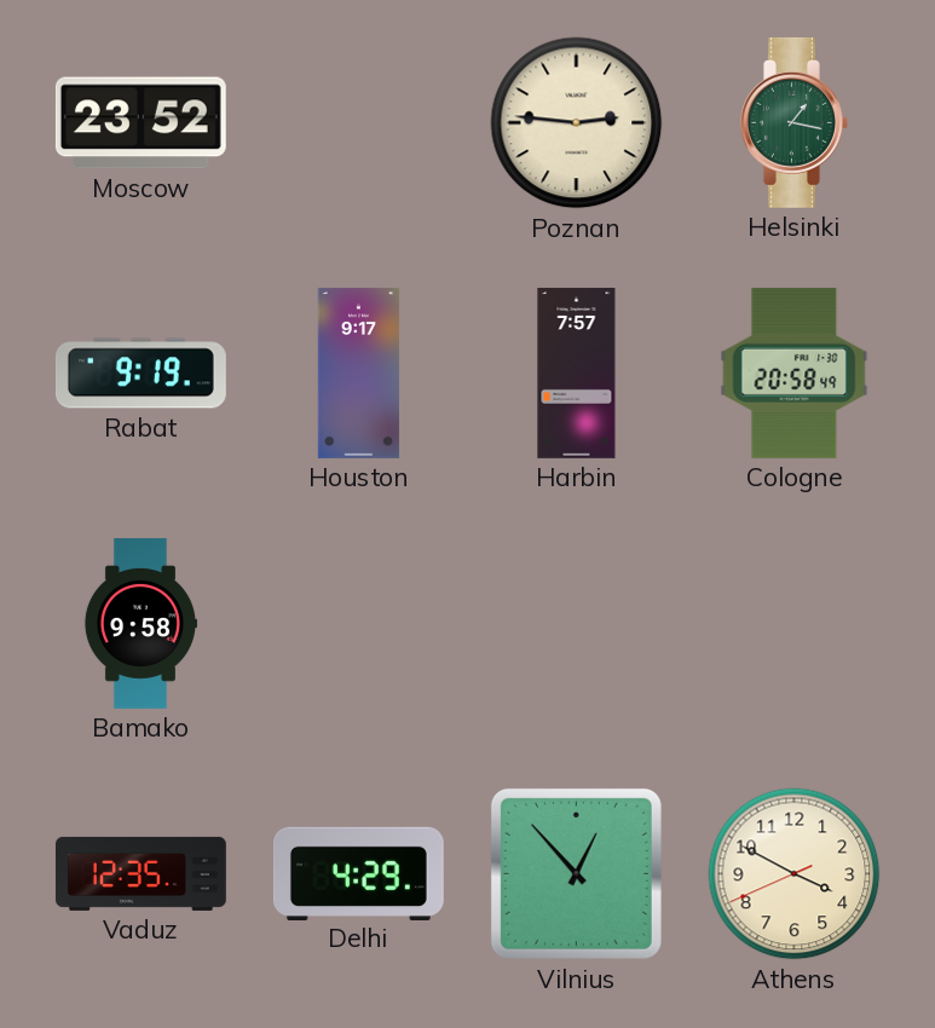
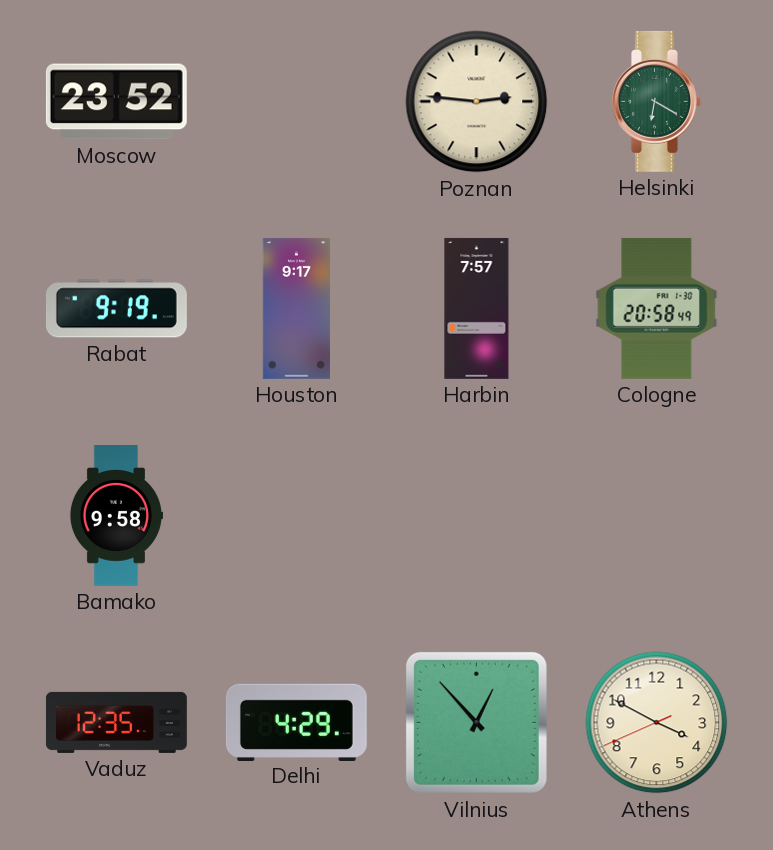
Helsinki: 1:17 -> 6:20 (657, 101)
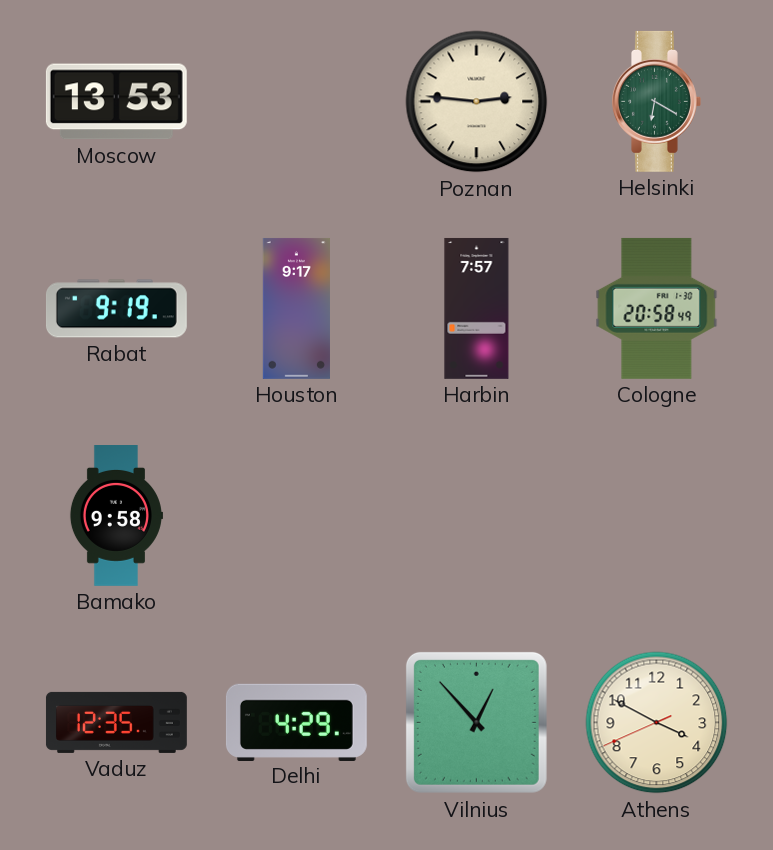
Moscow: 23:52 -> 13:53 (116, 102)
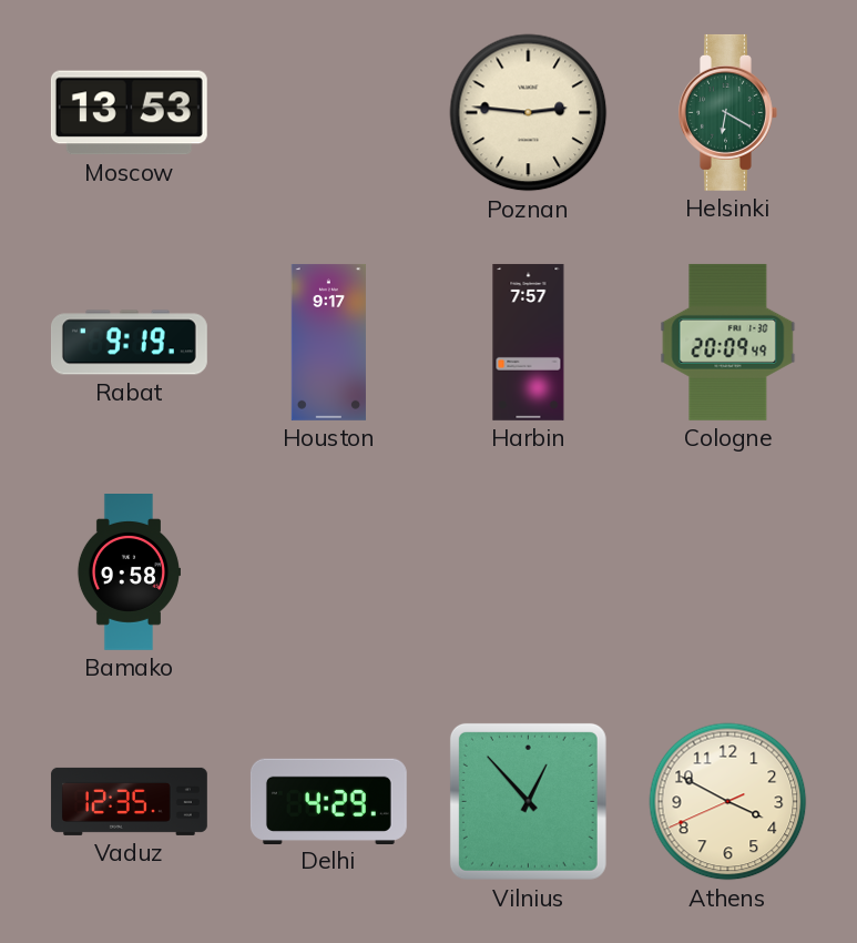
Cologne: 20:58 -> 20:09 (728, 342)
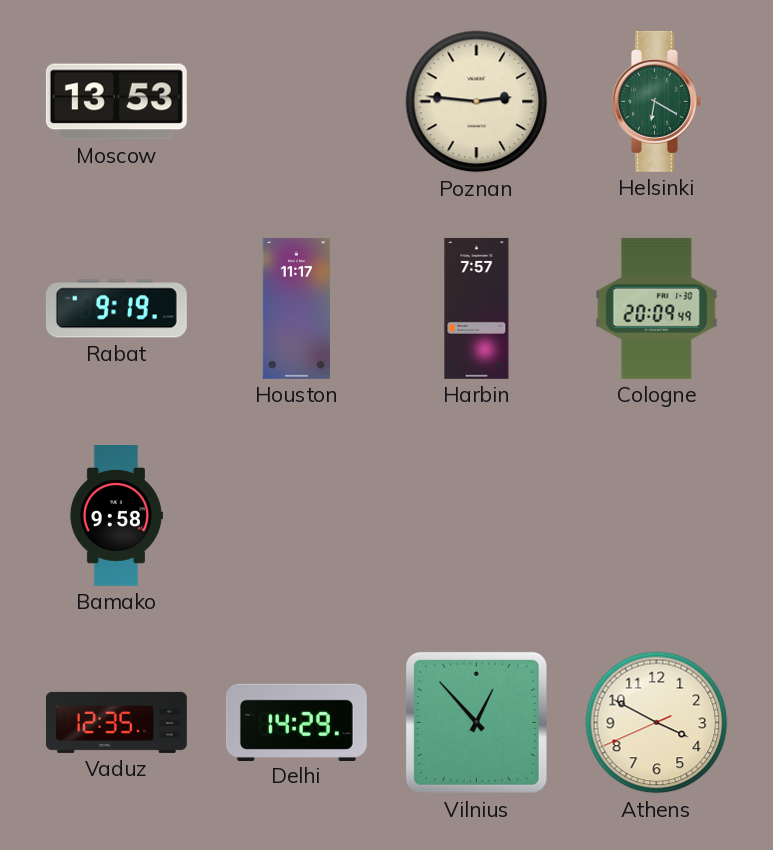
Houston: 9:17 -> 11:17 (296, 308)
Delhi: 4:29 -> 14:29 (296, 722)
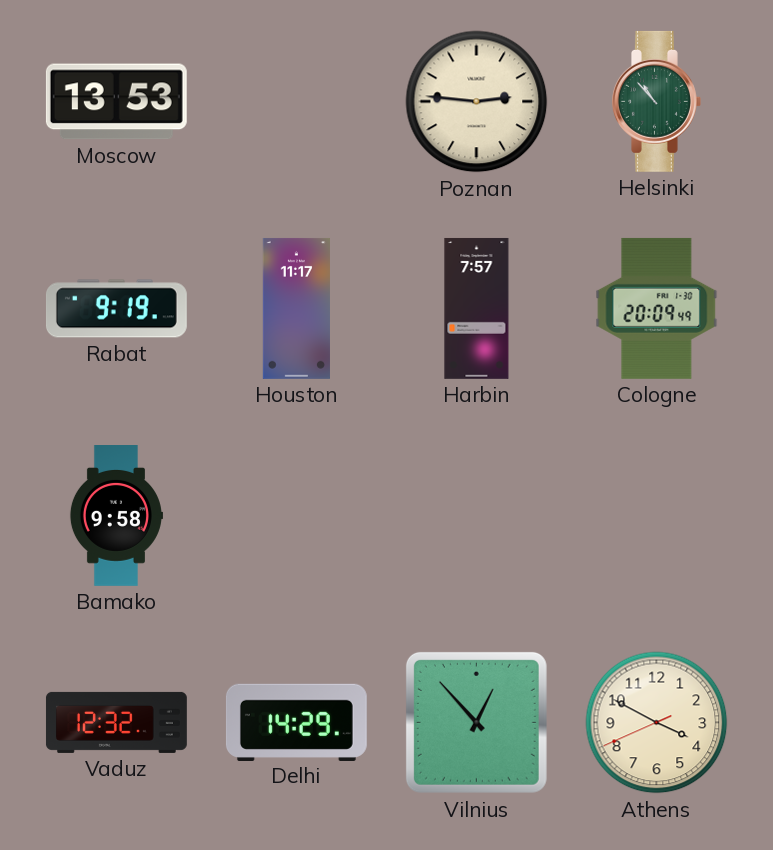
Helsinki: 6:20 -> 10:53 (657, 101)
Vaduz: 12:35 -> 12:32 (116, 722)
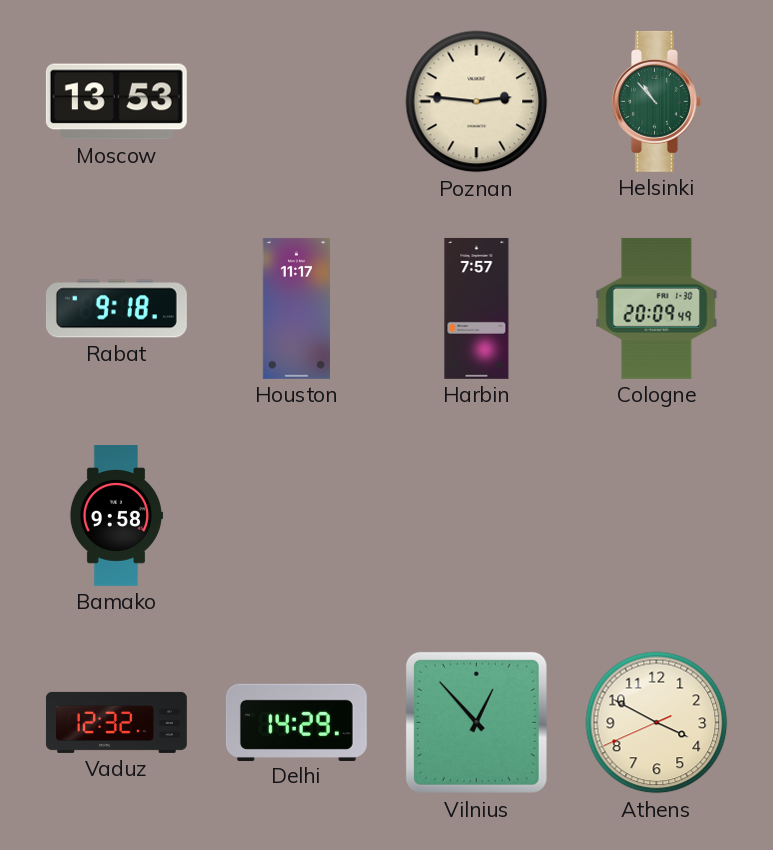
Rabat: 9:19 -> 9:18 (116, 309)
